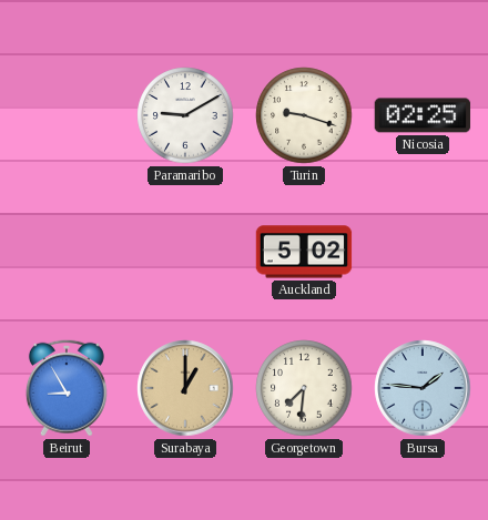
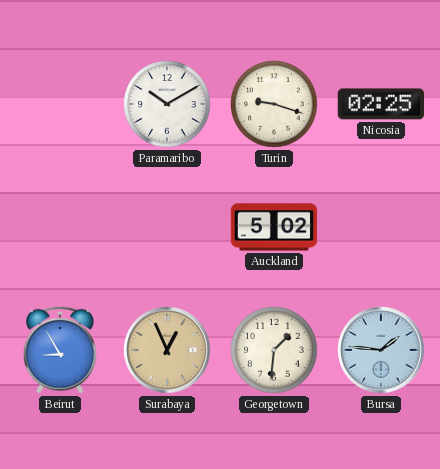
Paramaribo: 9:10 -> 10:10 (167, 104)
Surabaya: 1:00 -> 12:56 (167, 350)
Georgetown: 7:31 -> 1:31 (274, 350)
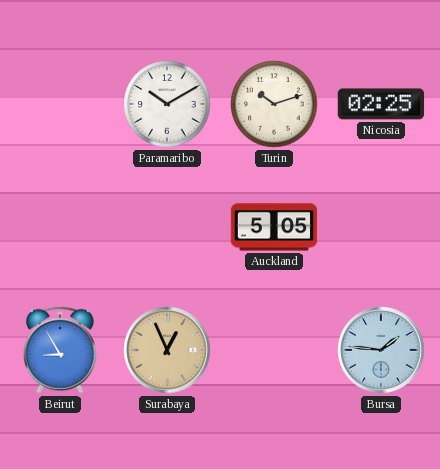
Turin: 9:18 -> 10:12 (274, 104)
Auckland: 5:02 -> 5:05 (274, 227)
Georgetown: 1:31 -> none (274, 350)
